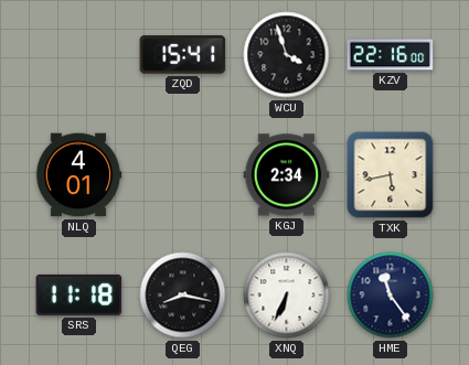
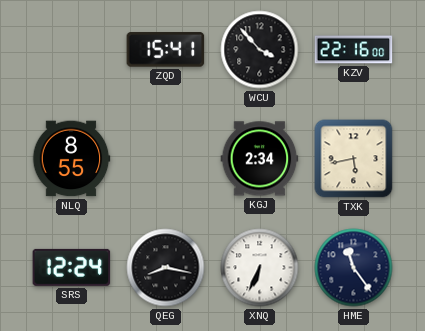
WCU: 3:57 -> 3:53 (260, 50)
NLQ: 4:01 -> 8:55 (71, 159)
SRS: 11:18 -> 12:24 (72, 267)
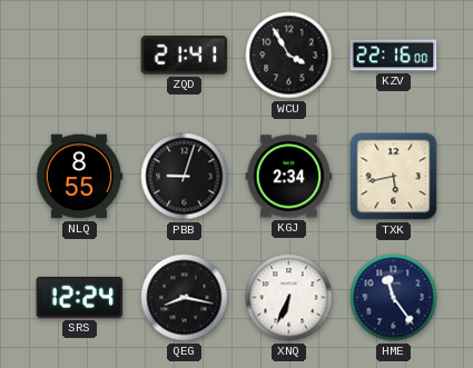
ZQD: 15:41 -> 21:41 (185, 56)
WCU: 3:53 -> 3:55 (289, 56)
PBB: none -> 9:03 (185, 177)
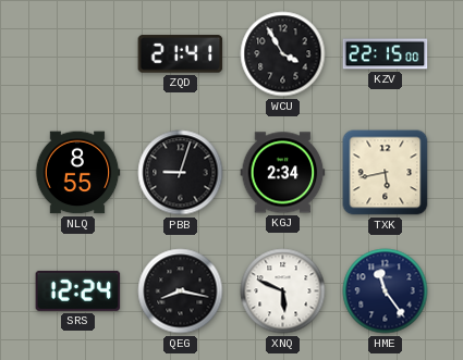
KZV: 22:16 -> 22:15 (386, 54)
XNQ: 6:34 -> 5:49 (283, 291)
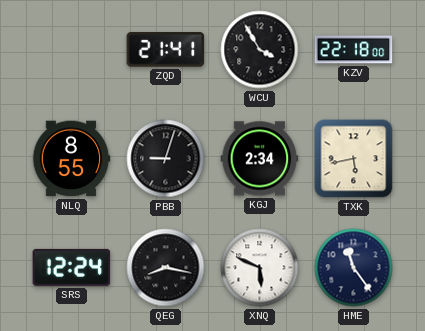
KZV: 22:15 -> 22:18 (354, 50)
